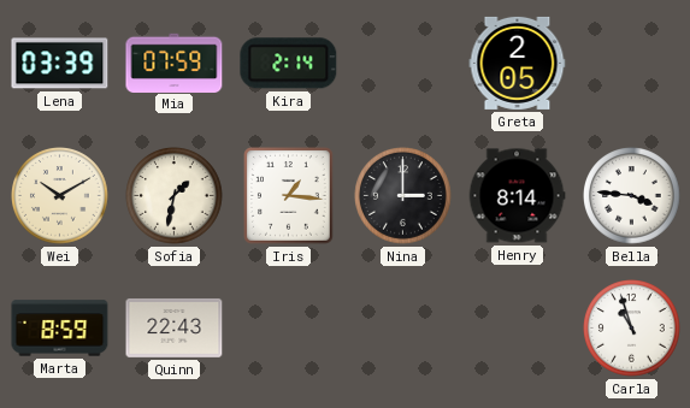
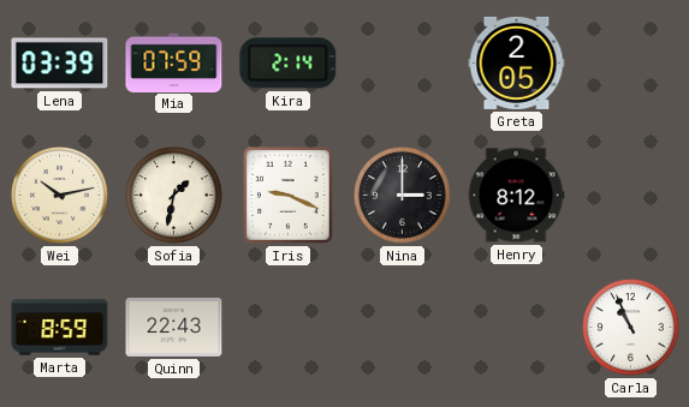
Wei: 10:10 -> 10:13 (60, 196)
Iris: 1:16 -> 9:19 (289, 196)
Henry: 8:14 -> 8:12 (516, 196)
Bella: 3:46 -> none (632, 196)
Carla: 10:57 -> 10:56 (631, 328)
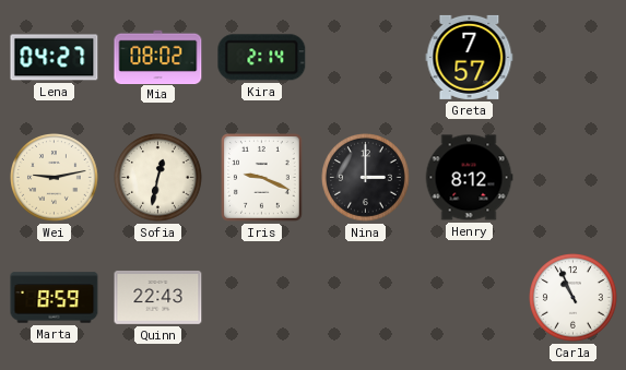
Lena: 03:39 -> 04:27 (55, 58)
Mia: 07:59 -> 08:02 (158, 57)
Greta: 2:05 -> 7:57 (470, 57)
Wei: 10:13 -> 9:13 (55, 178)
Sofia: 1:32 -> 12:32 (158, 178)
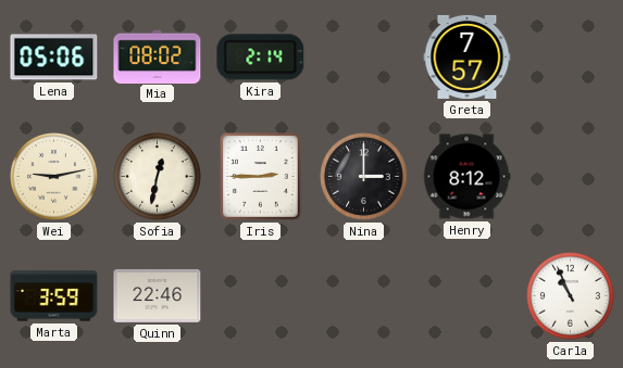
Lena: 04:27 -> 05:06 (54, 58)
Iris: 9:19 -> 2:45 (261, 177)
Marta: 8:59 -> 3:59 (54, 296)
Quinn: 22:43 -> 22:46 (158, 295)
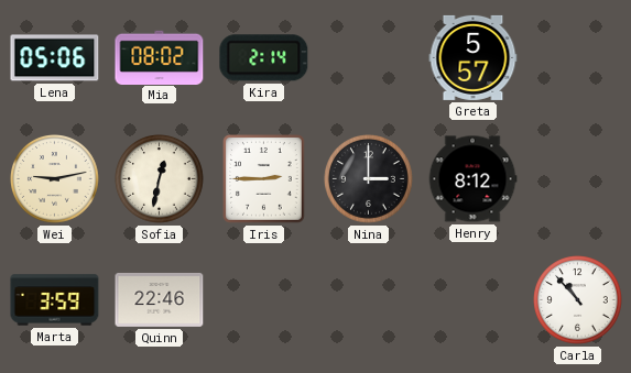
Greta: 7:57 -> 5:57 (474, 57)
Carla: 10:56 -> 10:53 (578, 300)
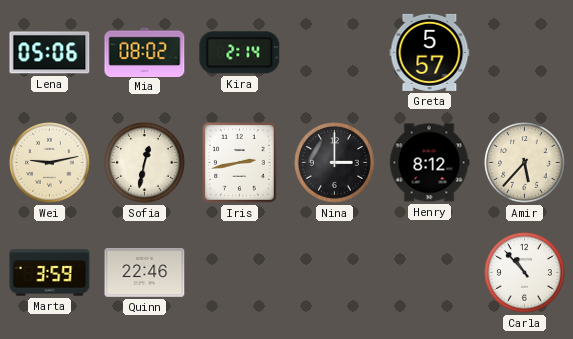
Iris: 2:45 -> 2:43 (240, 163)
Amir: none -> 5:37 (525, 163)
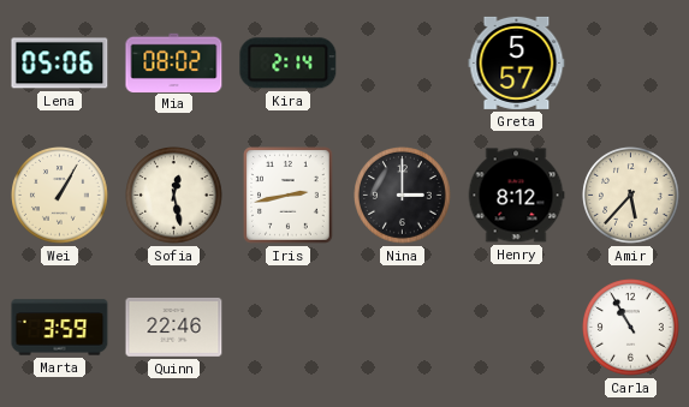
Wei: 9:13 -> 1:05 (60, 196)
Sofia: 12:32 -> 12:28 (174, 196)
Carla: 10:53 -> 10:55 (631, 328)
